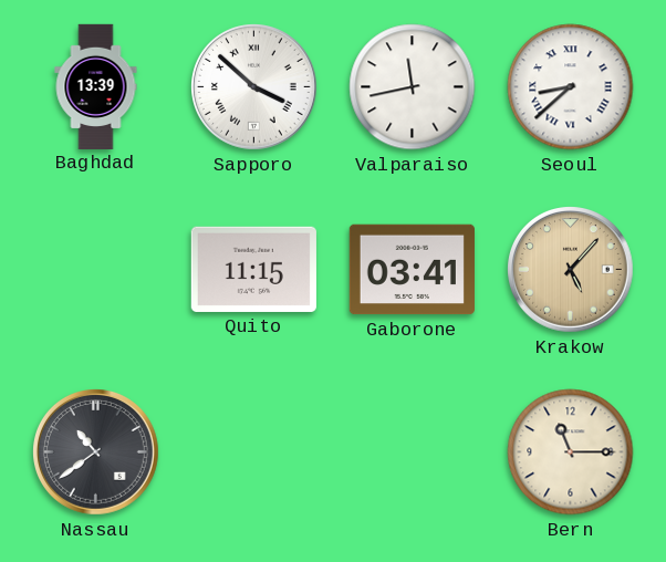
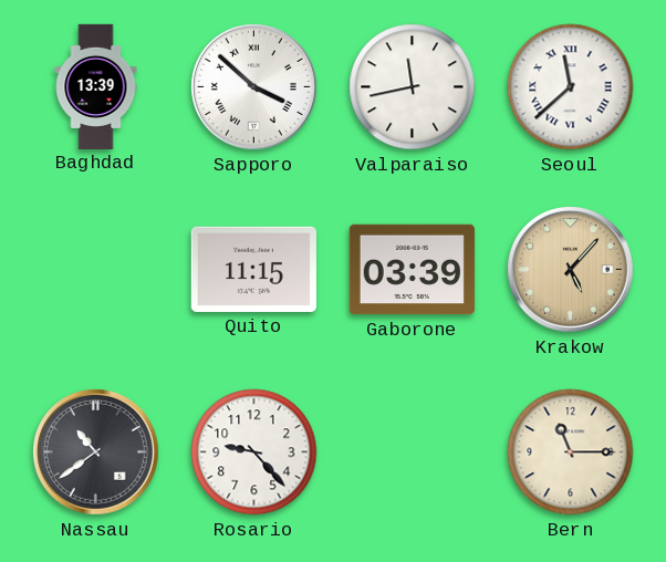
Seoul: 8:38 -> 11:38 (571, 87)
Gaborone: 03:41 -> 03:39 (412, 270)
Rosario: none -> 9:23 (254, 452)
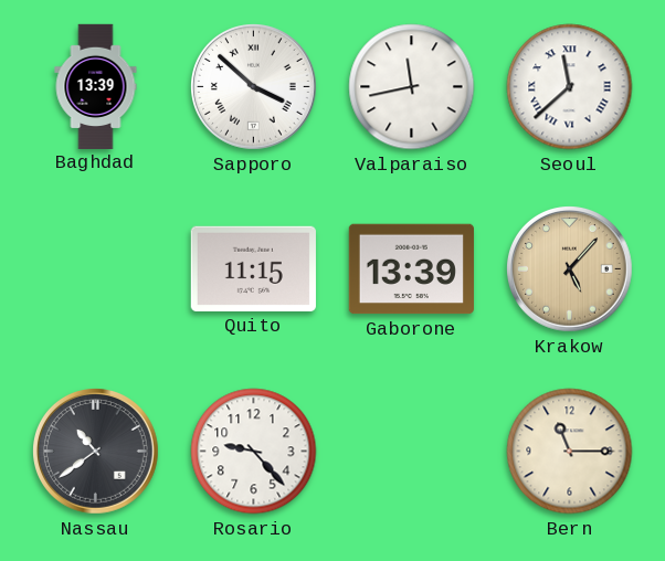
Gaborone: 03:39 -> 13:39 (411, 269)
